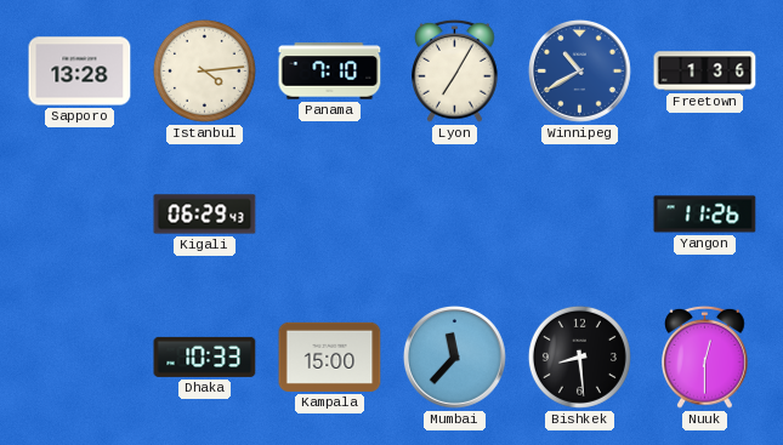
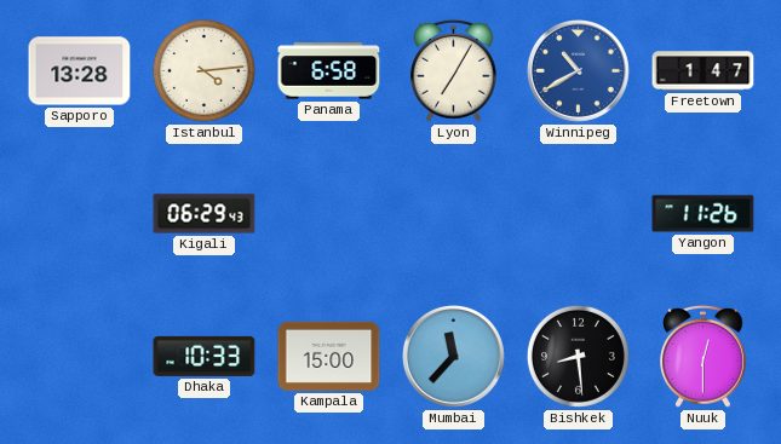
Panama: 7:10 -> 6:58 (329, 71)
Freetown: 1:36 -> 1:47 (704, 71)
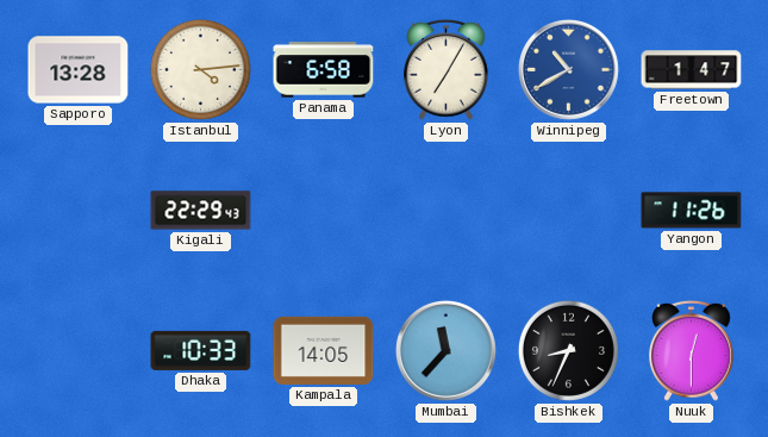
Kigali: 06:29 -> 22:29 (201, 211)
Kampala: 15:00 -> 14:05 (324, 350)
Bishkek: 8:29 -> 8:34 (568, 350)
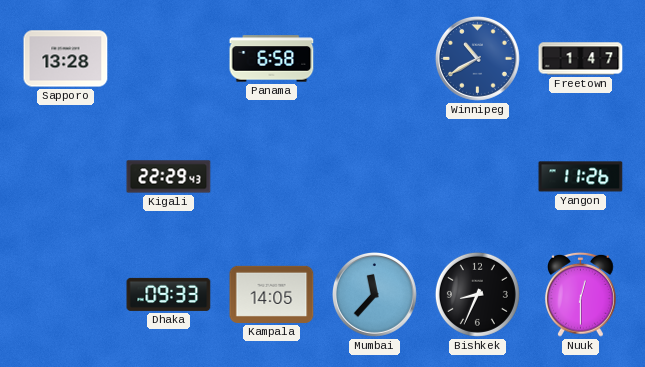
Istanbul: 4:14 -> none (200, 69)
Lyon: 7:05 -> none (447, 69)
Dhaka: 10:33 -> 09:33 (169, 294)
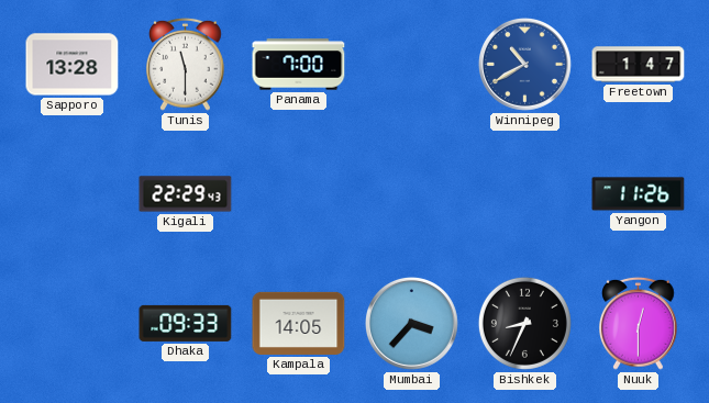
Tunis: none -> 11:30 (186, 64)
Panama: 6:58 -> 7:00 (299, 65)
Mumbai: 11:37 -> 3:37 (411, 323)
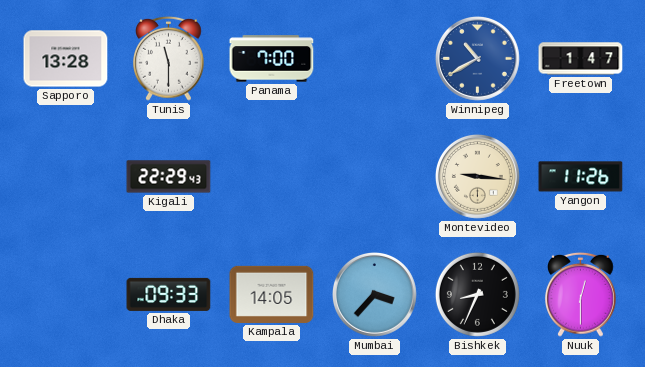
Montevideo: none -> 9:16 (477, 176)
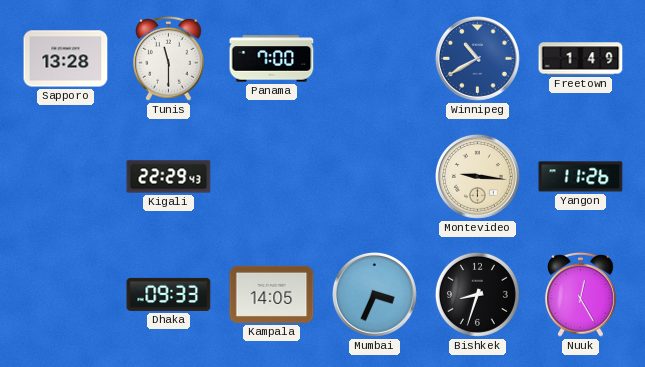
Freetown: 1:47 -> 1:49 (581, 59)
Mumbai: 3:37 -> 3:34 (374, 294)
Bishkek: 8:34 -> 8:33 (477, 294)
Nuuk: 12:30 -> 12:25 (581, 294)
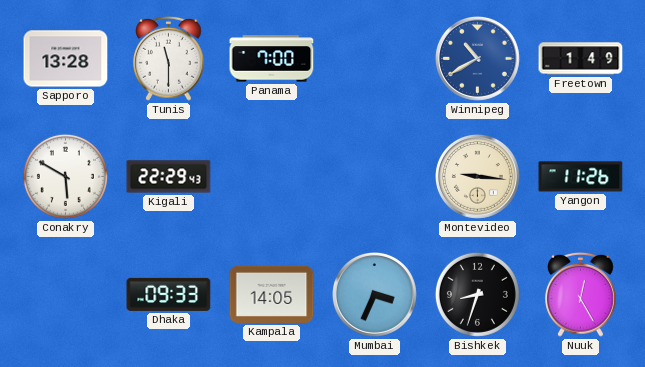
Conakry: none -> 5:50 (65, 176)
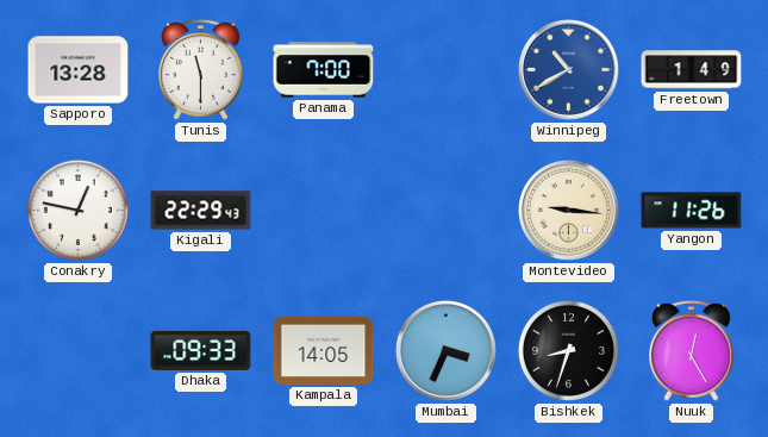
Conakry: 5:50 -> 12:47 (77, 210)
